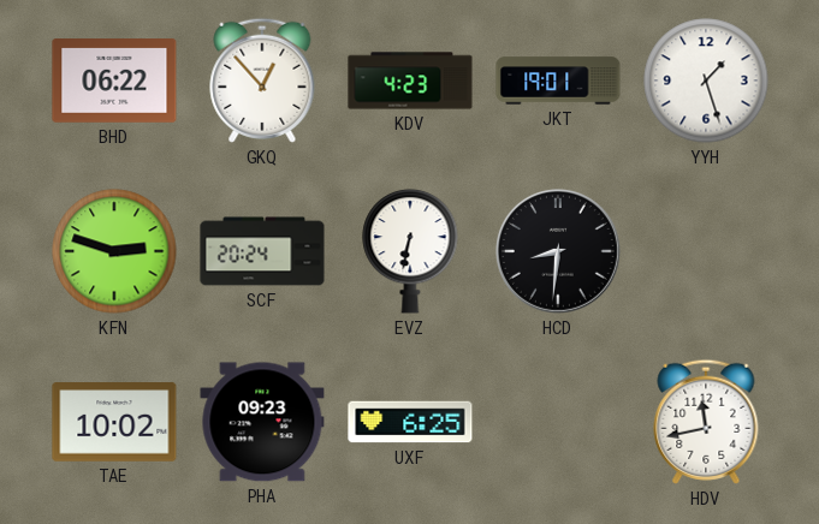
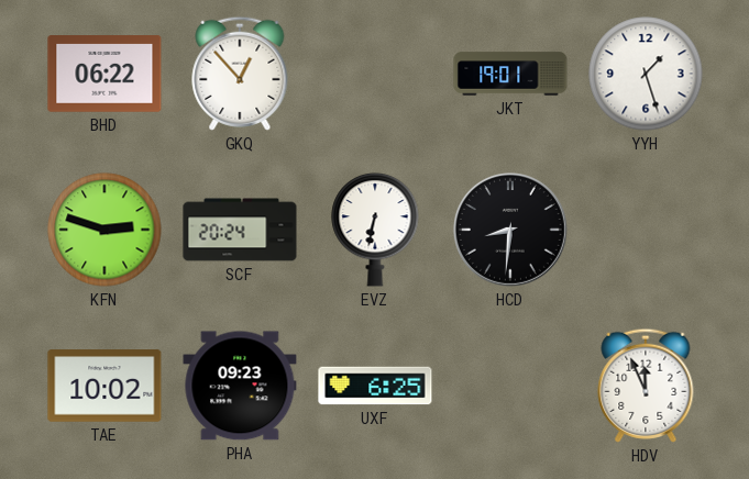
KDV: 4:23 -> none (410, 81)
HDV: 11:43 -> 11:56 (646, 386)
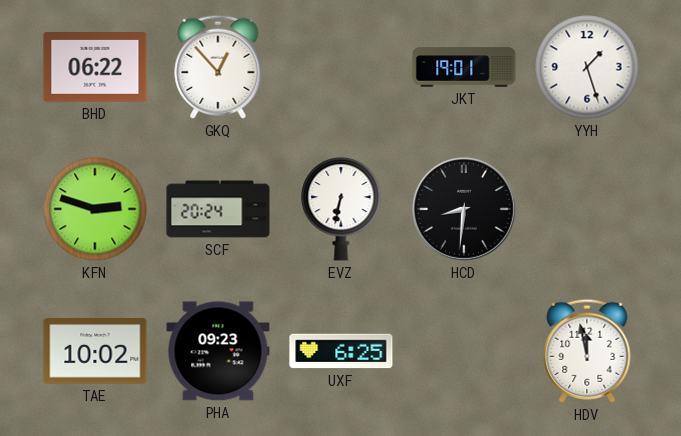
HDV: 11:56 -> 11:58 (587, 351)
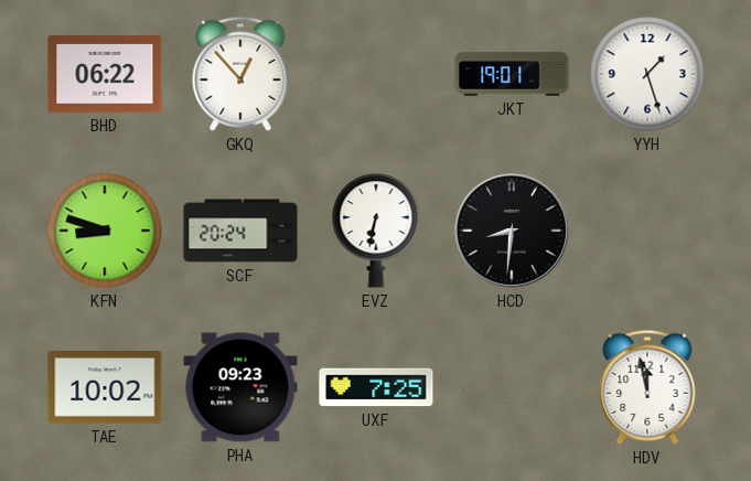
KFN: 2:48 -> 8:48 (105, 231)
UXF: 6:25 -> 7:25 (376, 387)
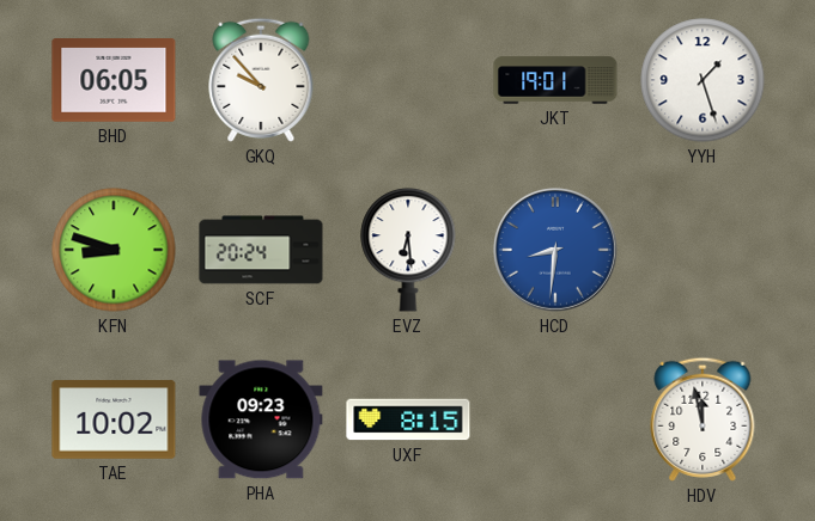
BHD: 06:22 -> 06:05 (114, 81)
GKQ: 12:53 -> 9:53 (261, 80)
EVZ: 6:32 -> 6:29 (408, 250)
HCD dial: black -> blue (555, 250)
UXF: 7:25 -> 8:15 (408, 419)
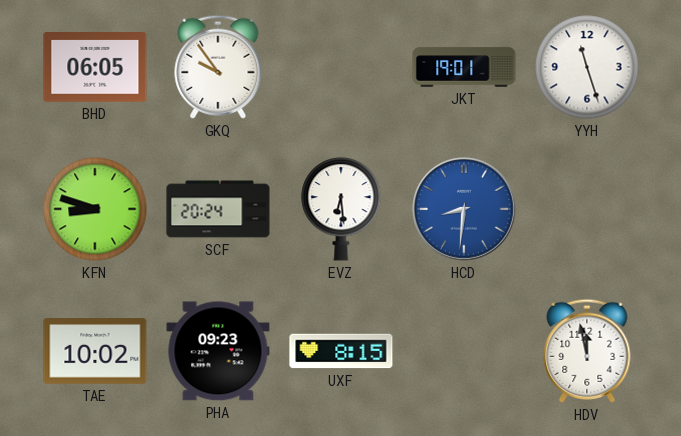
GKQ: 9:53 -> 9:54 (218, 67)
YYH: 1:27 -> 11:27 (587, 67)
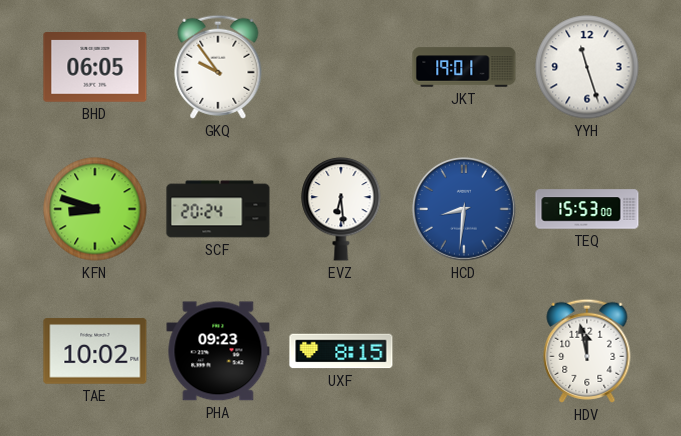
TEQ: none -> 15:53 (587, 209)
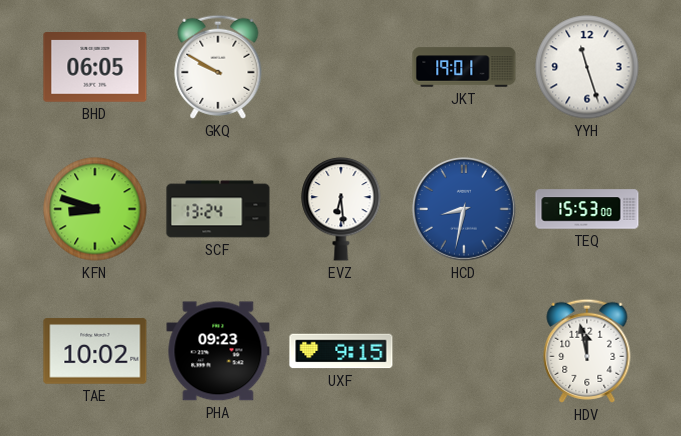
GKQ: 9:54 -> 9:50 (218, 67)
SCF: 20:24 -> 13:24 (218, 209)
HCD: 8:31 -> 8:32 (464, 209)
UXF: 8:15 -> 9:15 (341, 351)
